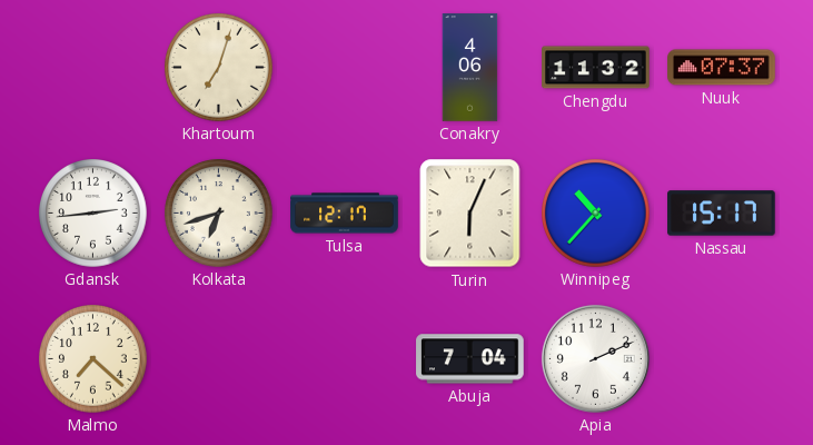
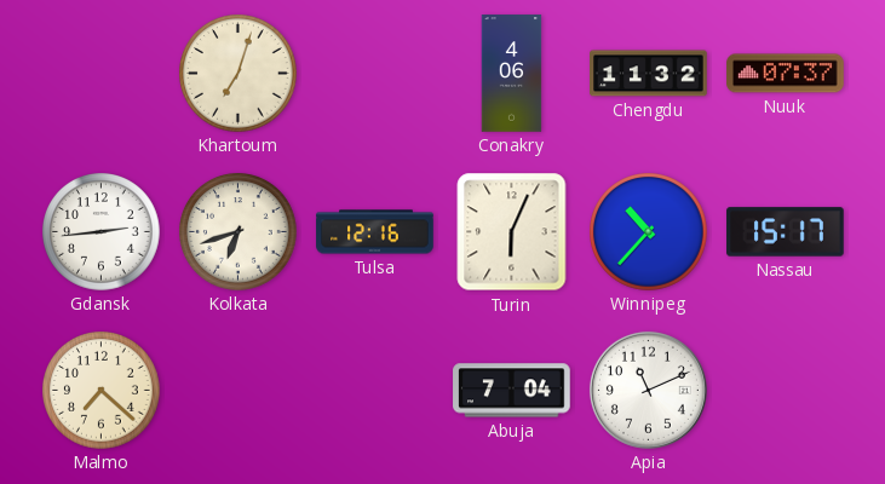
Tulsa: 12:17 -> 12:16 (375, 232)
Apia: 2:11 -> 11:11 (648, 390)
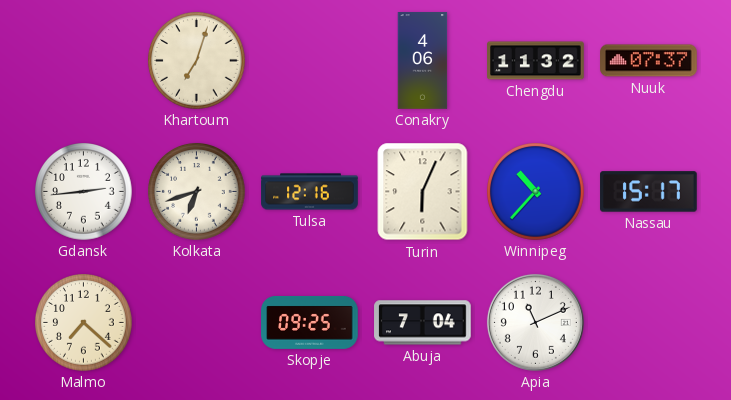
Skopje: none -> 09:25 (310, 322)
